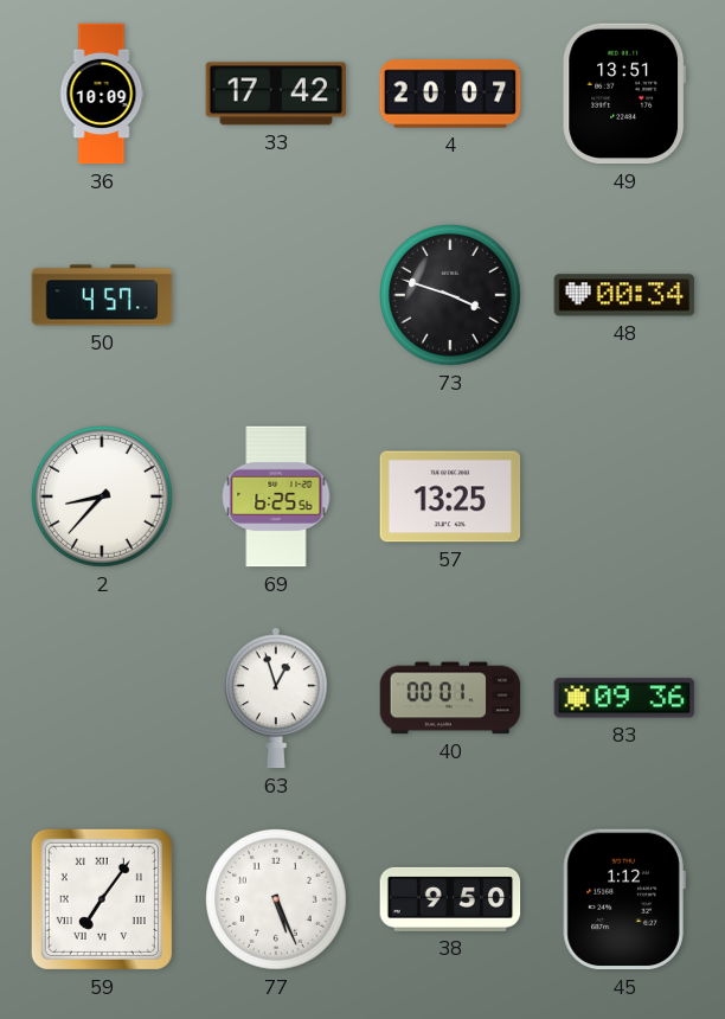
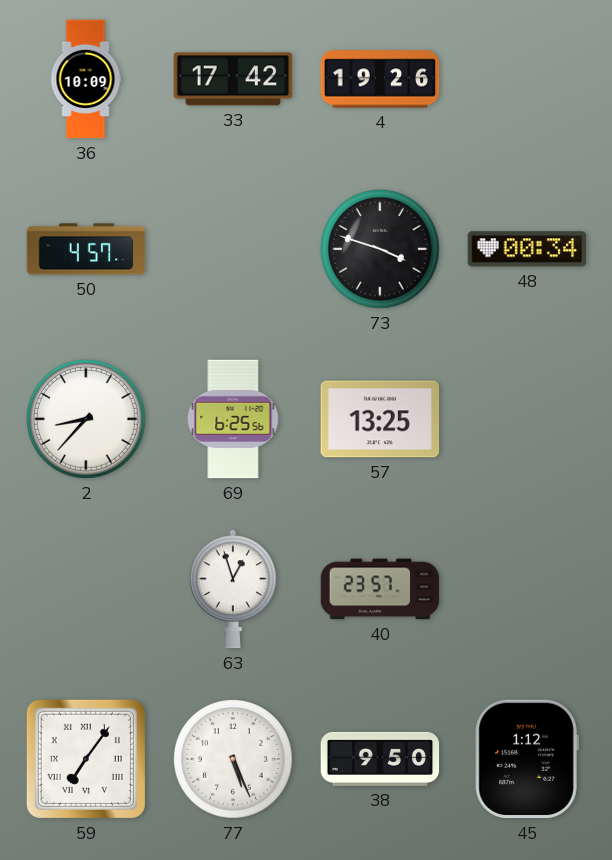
4: 20:07 -> 19:26 (380, 79)
49: 13:51 -> none (624, 94)
40: 00:01 -> 23:57 (380, 589)
83: 09:36 -> none (624, 698)
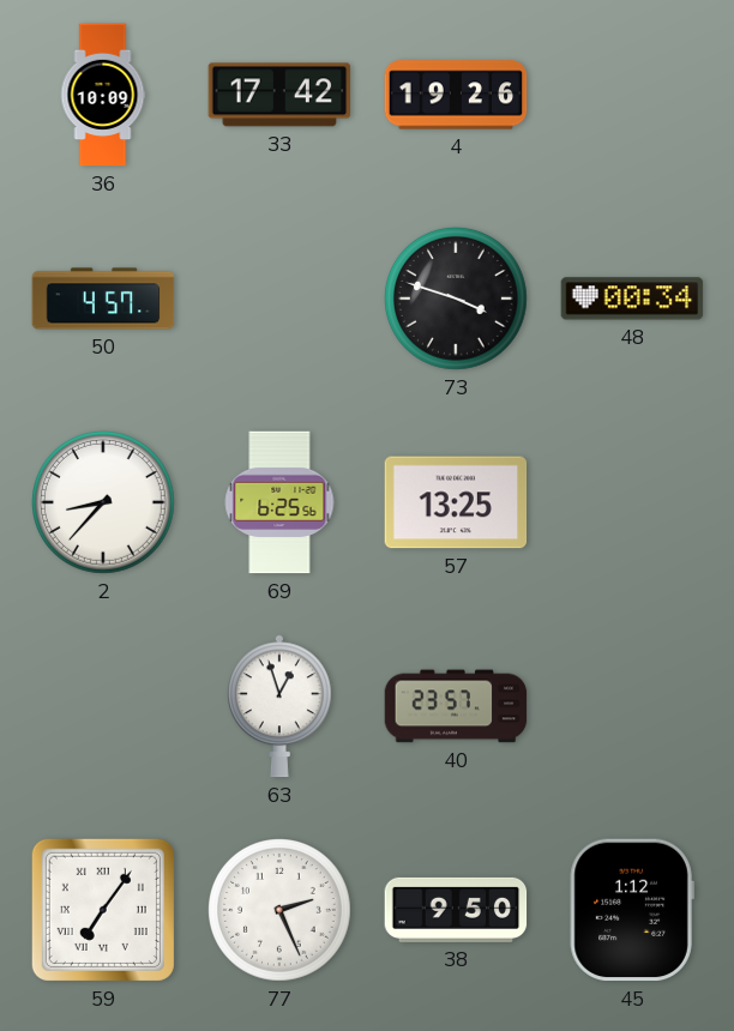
77: 5:26 -> 2:26 (281, 911)
